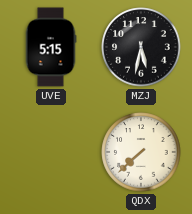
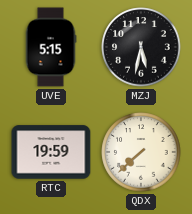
RTC: none -> 19:59 (51, 152)
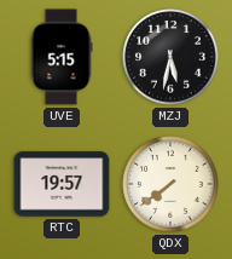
RTC: 19:59 -> 19:57 (62, 184)
QDX: 7:38 -> 7:39 (170, 184)
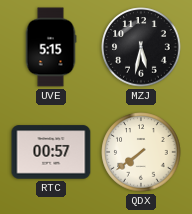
RTC: 19:57 -> 00:57 (51, 152)
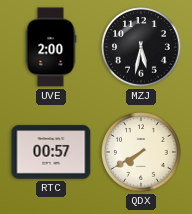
UVE: 5:15 -> 2:00 (51, 47)
QDX: 7:39 -> 7:40 (141, 152)
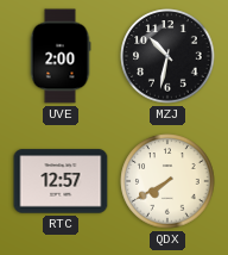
MZJ: 5:32 -> 10:32 (167, 56)
RTC: 00:57 -> 12:57 (61, 181)
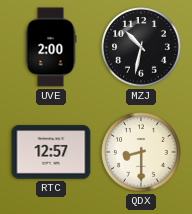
QDX: 7:40 -> 8:30 (141, 152)
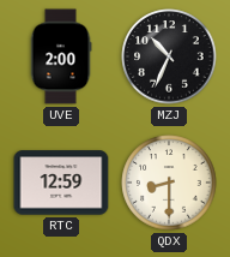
MZJ: 10:32 -> 10:34 (169, 56)
RTC: 12:57 -> 12:59 (61, 183)
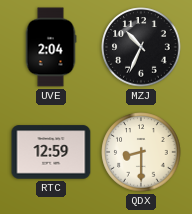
UVE: 2:00 -> 2:04 (51, 47)
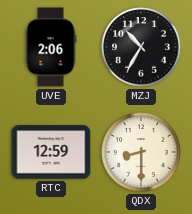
UVE: 2:04 -> 2:06 (51, 47)
MZJ: 10:34 -> 10:35 (141, 47)
